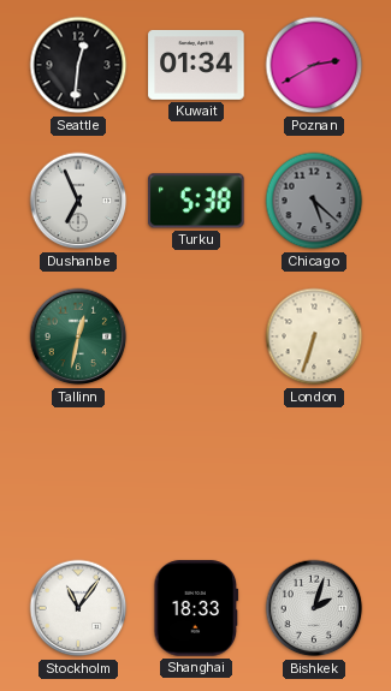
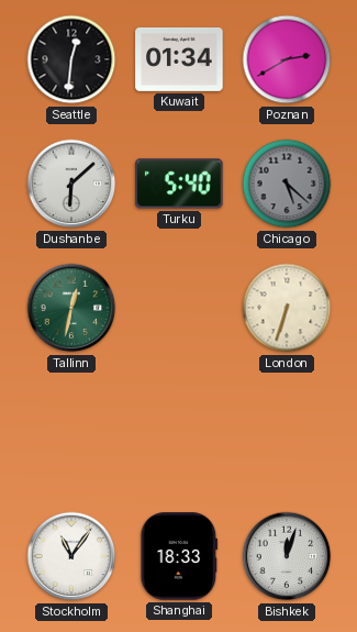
Dushanbe: 6:56 -> 6:08 (71, 184)
Turku: 5:38 -> 5:40 (180, 184)
Bishkek: 2:03 -> 12:03 (287, 556)
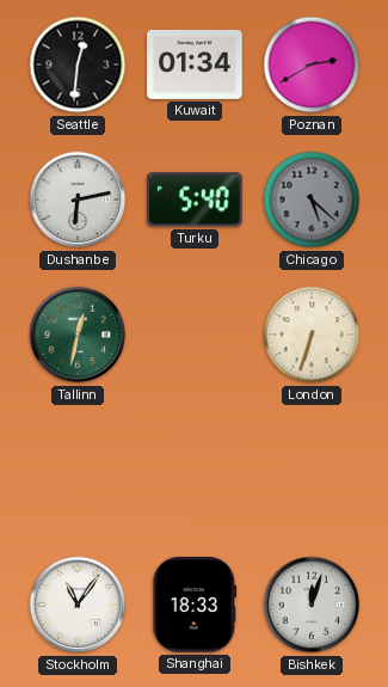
Dushanbe: 6:08 -> 6:13 (78, 200)
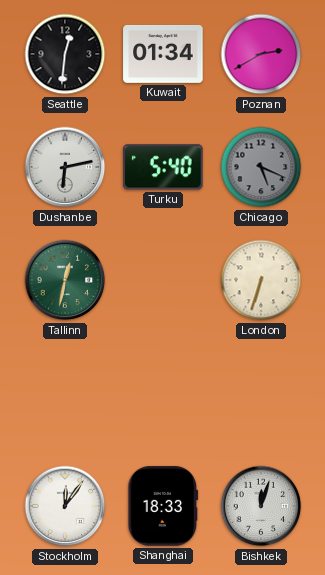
Chicago: 5:22 -> 5:19 (261, 167)
Stockholm: 11:06 -> 12:06 (65, 506)
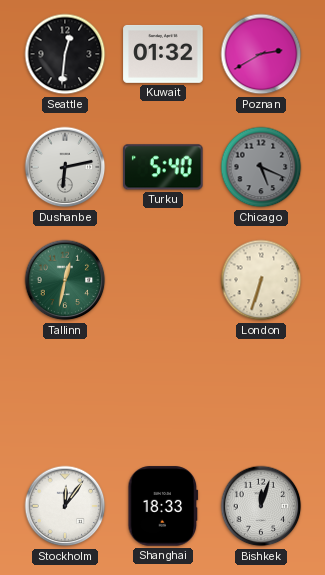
Kuwait: 01:34 -> 01:32 (163, 54)
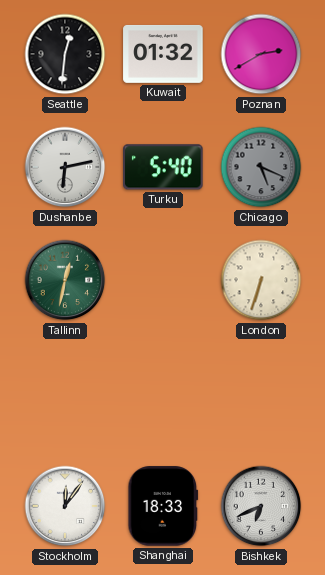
Bishkek: 12:03 -> 6:41 (261, 506)
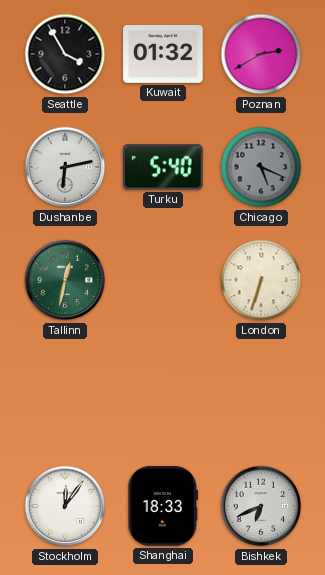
Seattle: 12:31 -> 3:55 (65, 54)
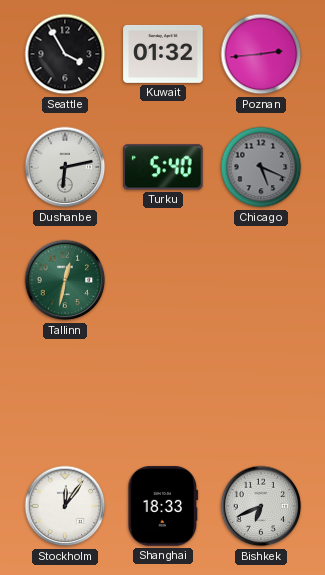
Poznan: 2:40 -> 2:44 (261, 54)
London: 6:33 -> none (261, 280)
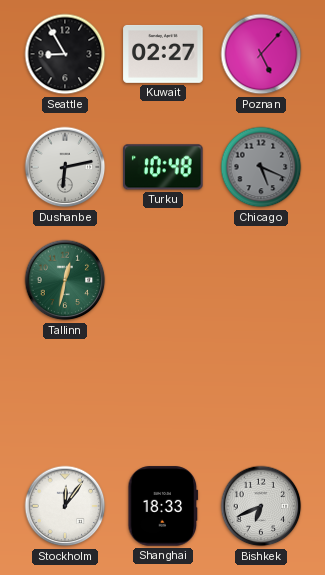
Seattle: 3:55 -> 8:55 (65, 54)
Kuwait: 01:32 -> 02:27 (163, 54)
Poznan: 2:44 -> 5:07 (261, 54)
Turku: 5:40 -> 10:48 (164, 167)
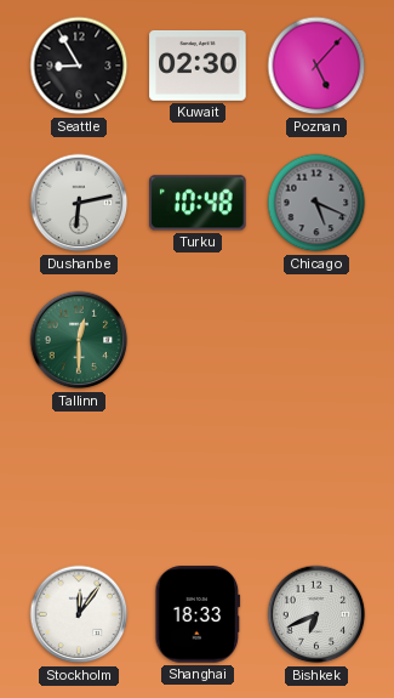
Kuwait: 02:27 -> 02:30 (198, 66)
Tallinn: 12:32 -> 12:30 (79, 340)
